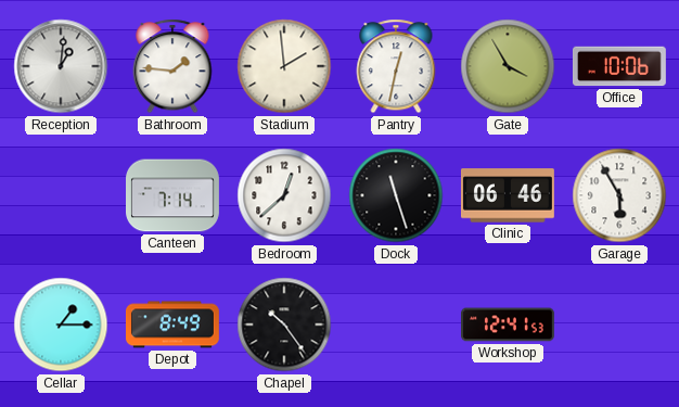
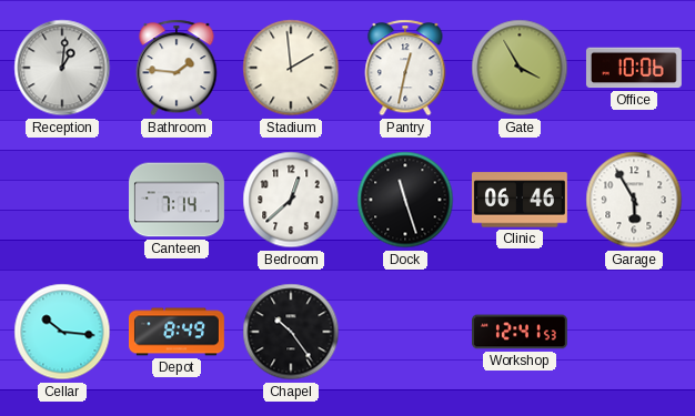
Cellar: 1:15 -> 10:16 (62, 332)
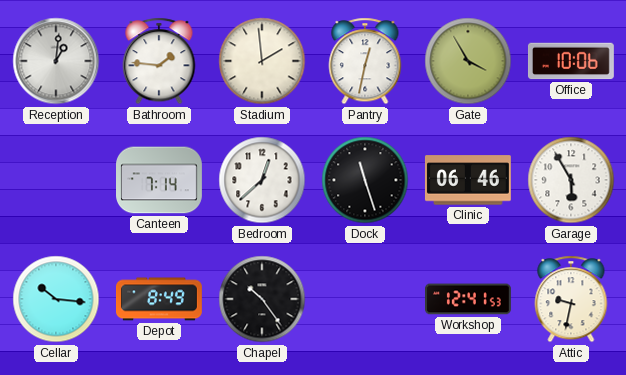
Attic: none -> 9:32 (571, 299)
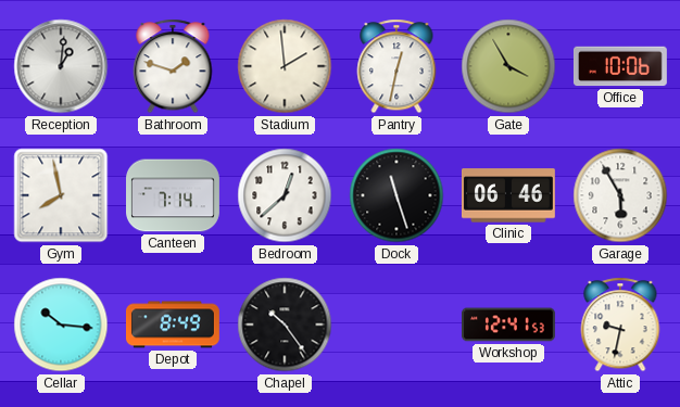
Bathroom: 1:46 -> 1:48 (173, 66)
Gym: none -> 7:58 (61, 195)
